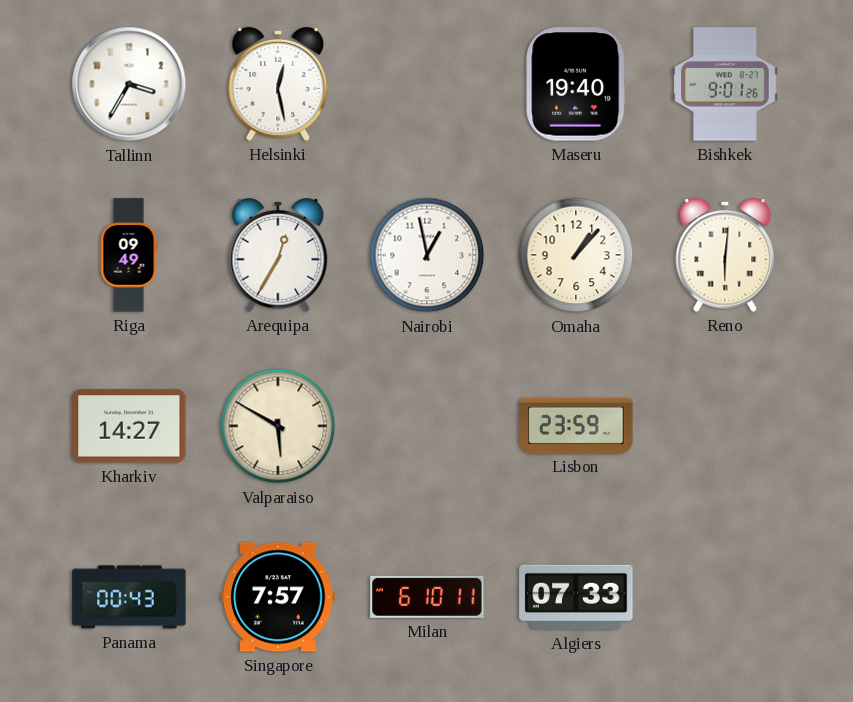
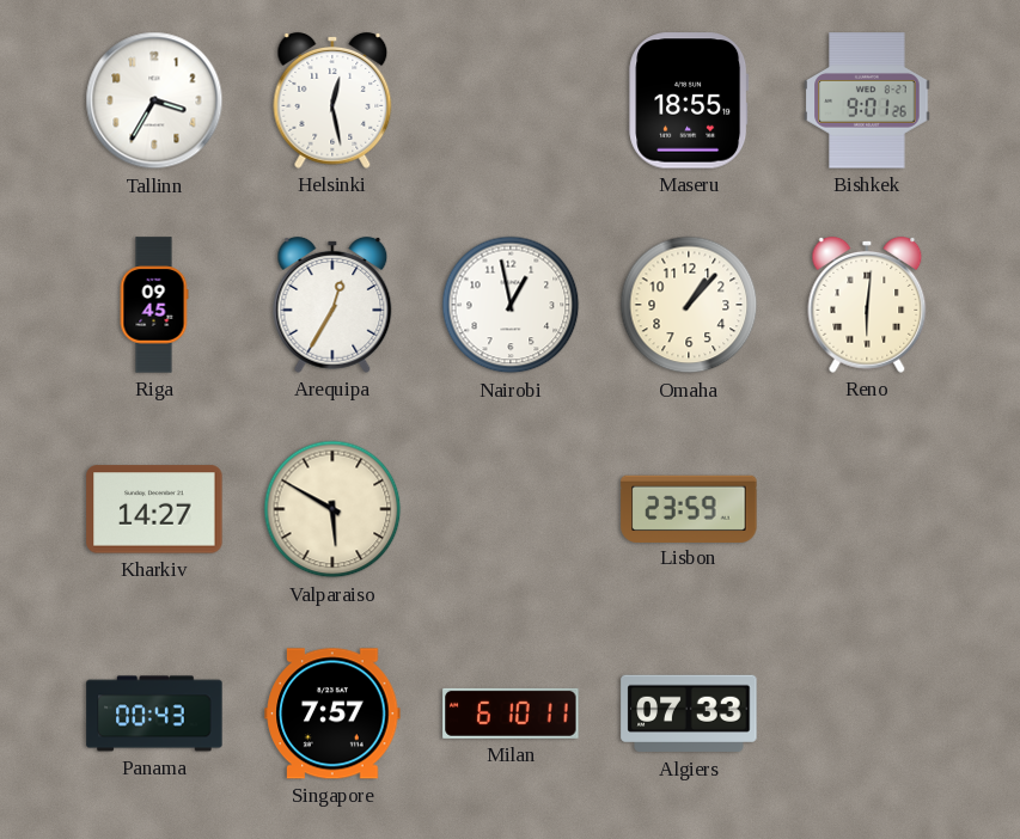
Maseru: 19:40 -> 18:55 (689, 100)
Riga: 09:49 -> 09:45 (154, 305)
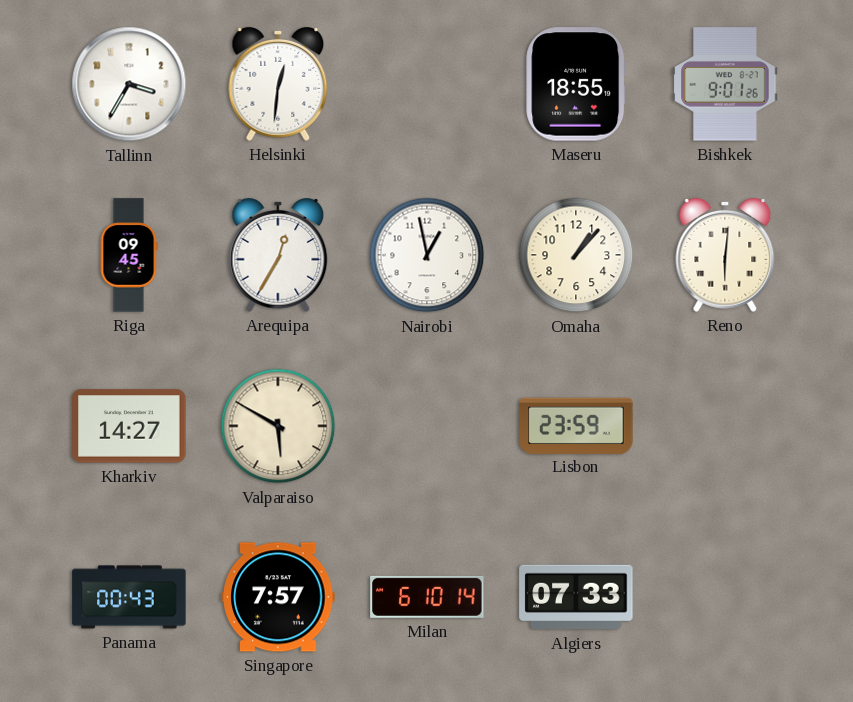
Helsinki: 12:28 -> 12:31 (278, 84)
Milan: 6:10:11 -> 6:10:14 (427, 597)
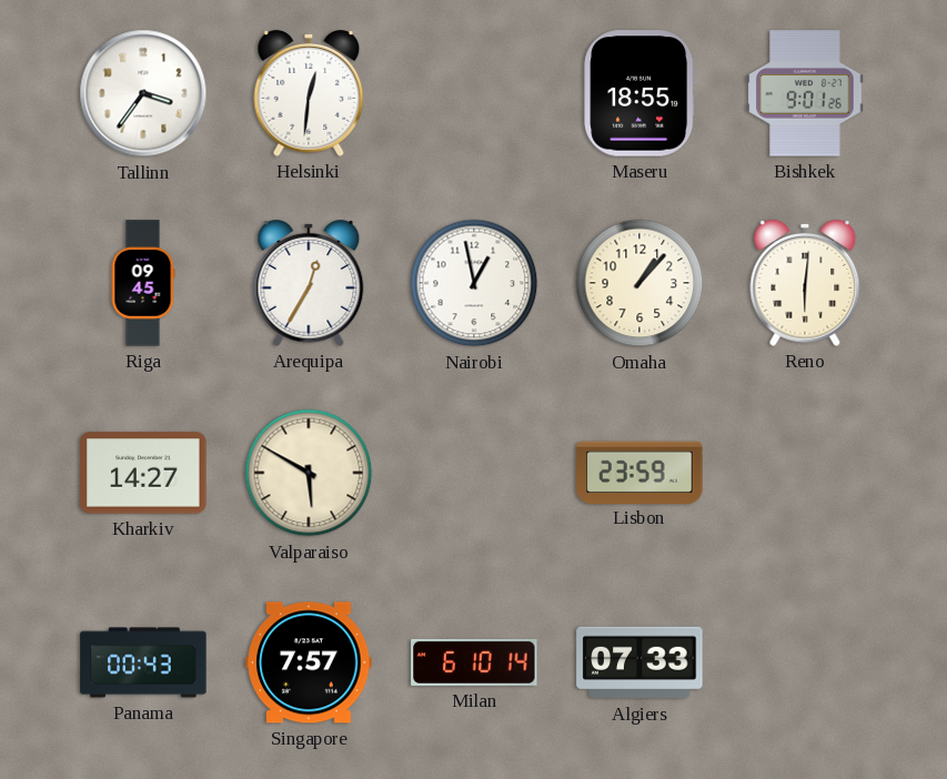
Tallinn: 3:35 -> 3:36 (143, 93)
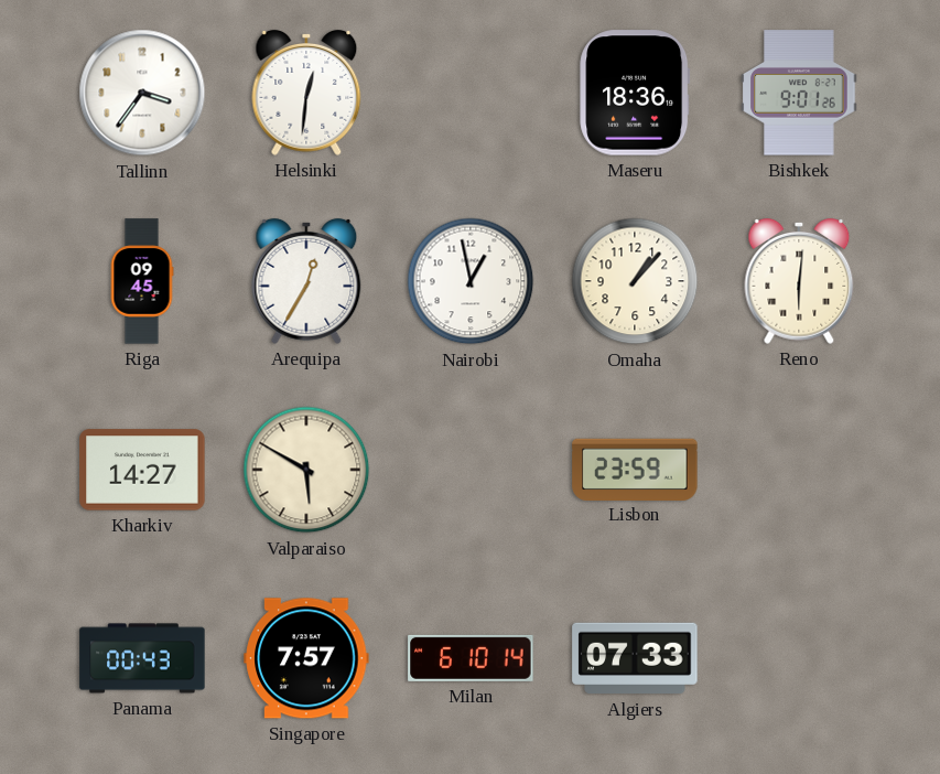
Maseru: 18:55 -> 18:36 (635, 93)
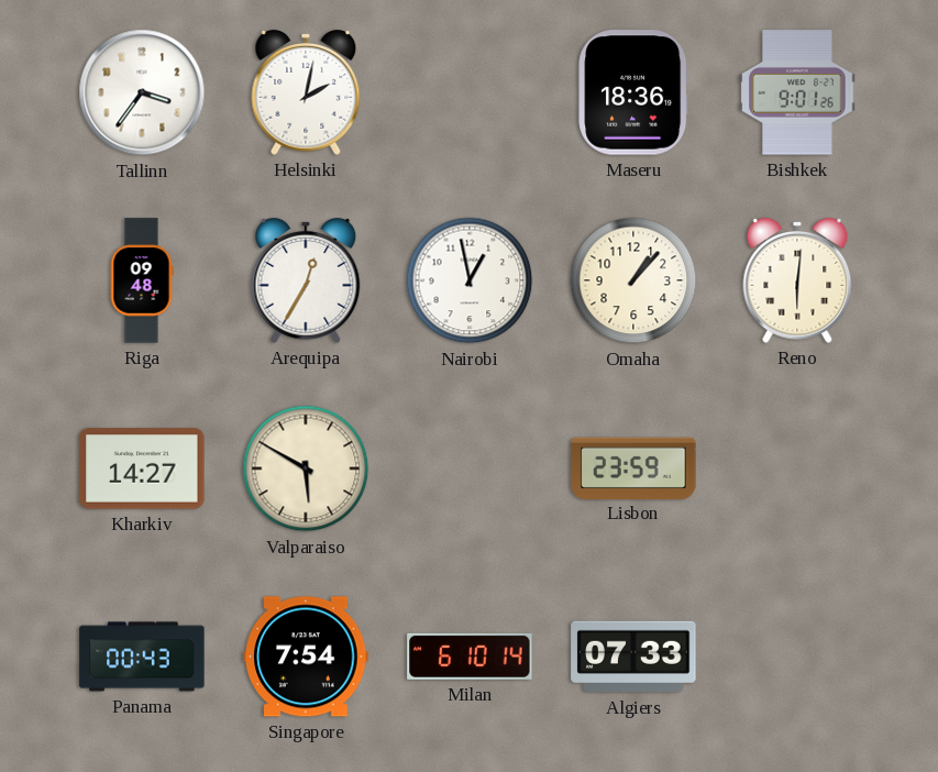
Helsinki: 12:31 -> 2:02 (306, 92)
Riga: 09:45 -> 09:48 (142, 280)
Singapore: 7:57 -> 7:54 (306, 657)
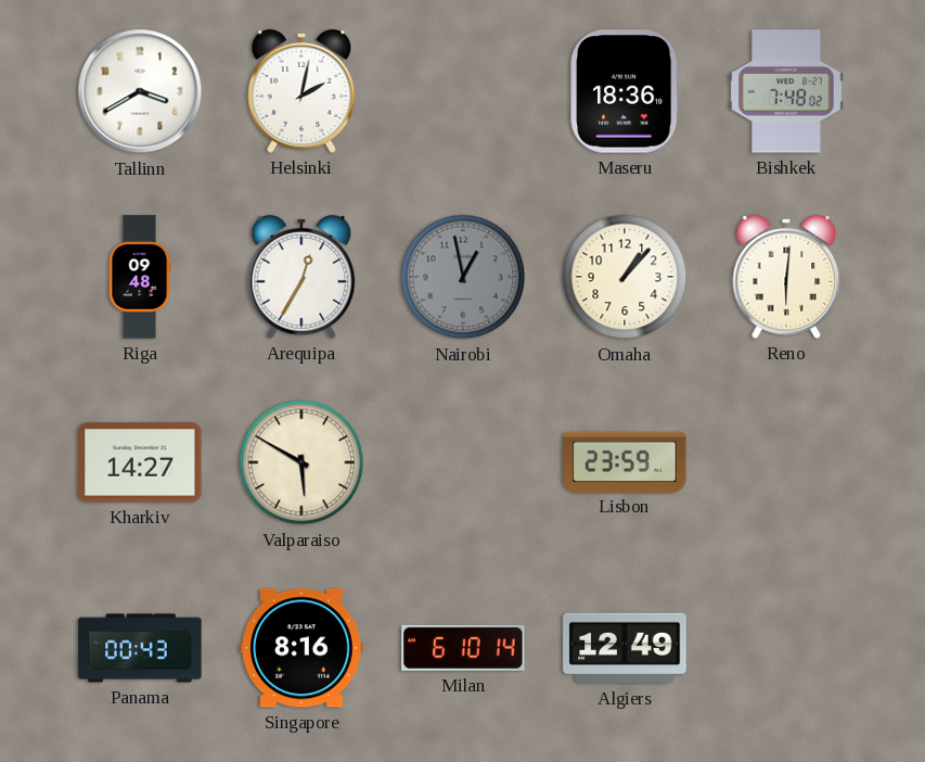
Tallinn: 3:36 -> 3:40 (140, 91)
Bishkek: 9:01 -> 7:48 (786, 91)
Nairobi dial: white -> grey (463, 277)
Singapore: 7:54 -> 8:16 (301, 648)
Algiers: 07:33 -> 12:49 (625, 648)
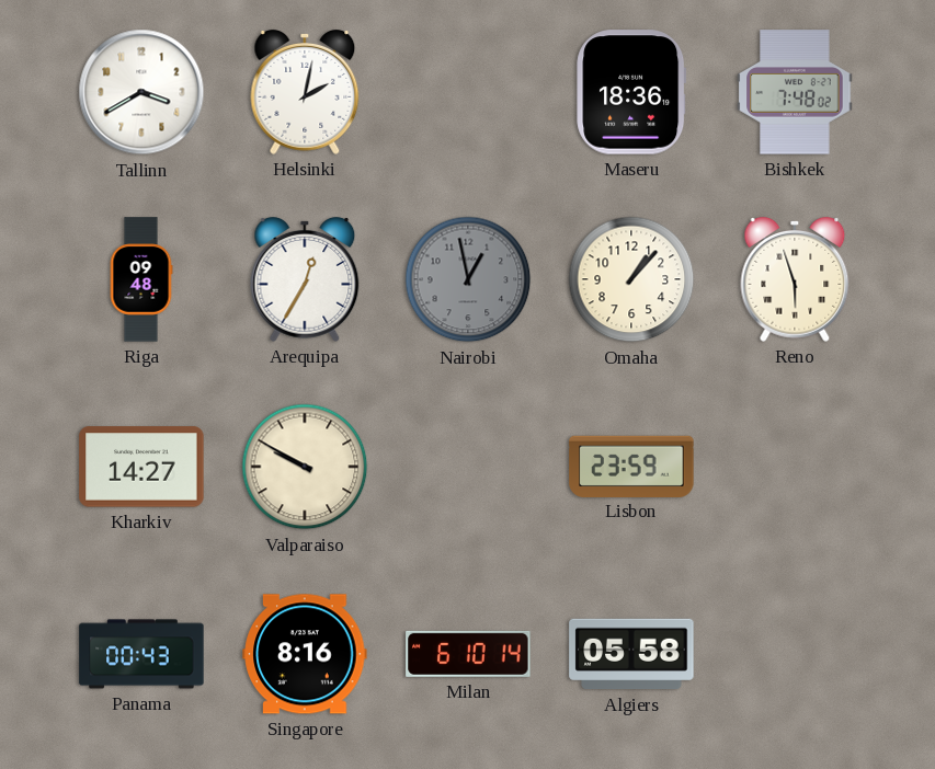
Reno: 6:01 -> 5:57 (795, 279)
Valparaiso: 5:50 -> 9:50 (305, 467)
Algiers: 12:49 -> 05:58 (631, 654)
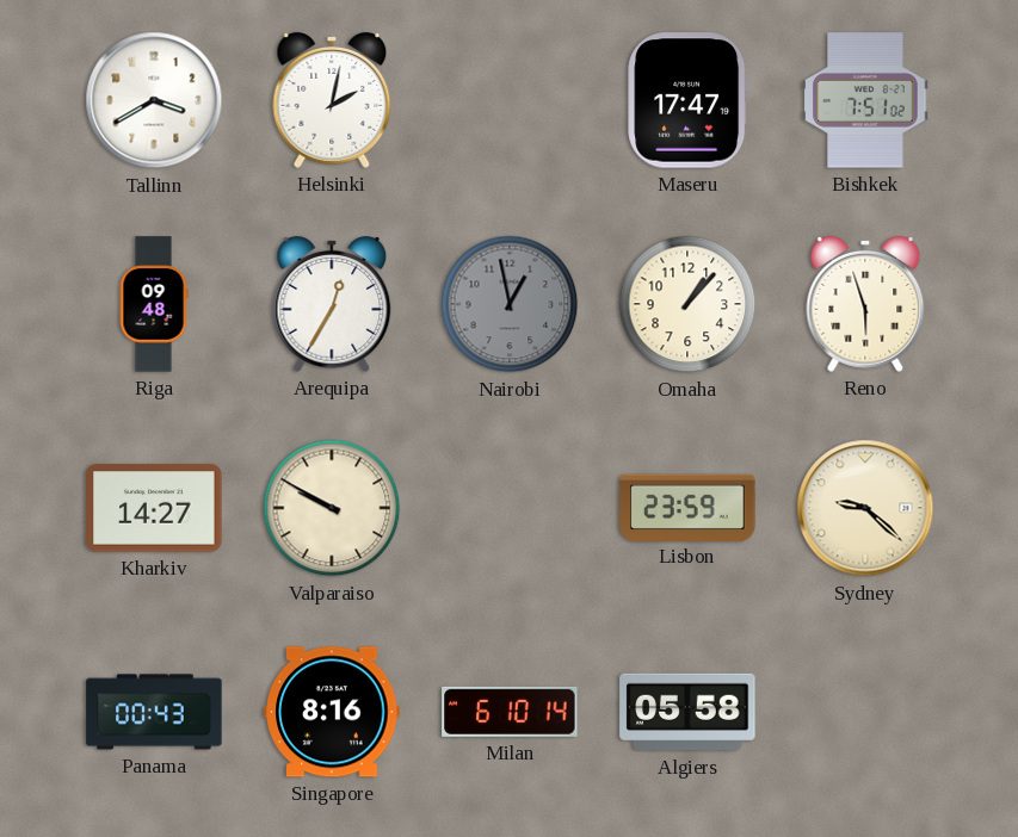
Maseru: 18:36 -> 17:47 (687, 100)
Bishkek: 7:48 -> 7:51 (865, 100)
Sydney: none -> 9:22 (865, 508)
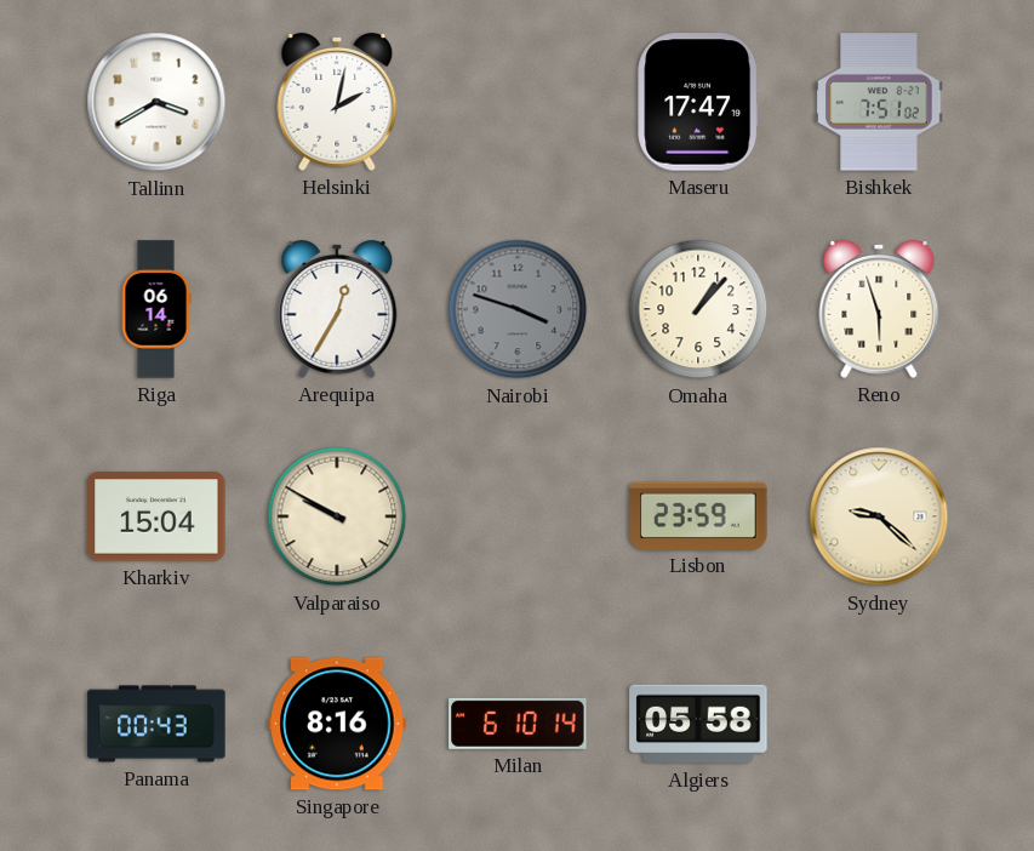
Riga: 09:48 -> 06:14 (156, 309)
Nairobi: 12:58 -> 3:48 (518, 309)
Kharkiv: 14:27 -> 15:04 (156, 516)
